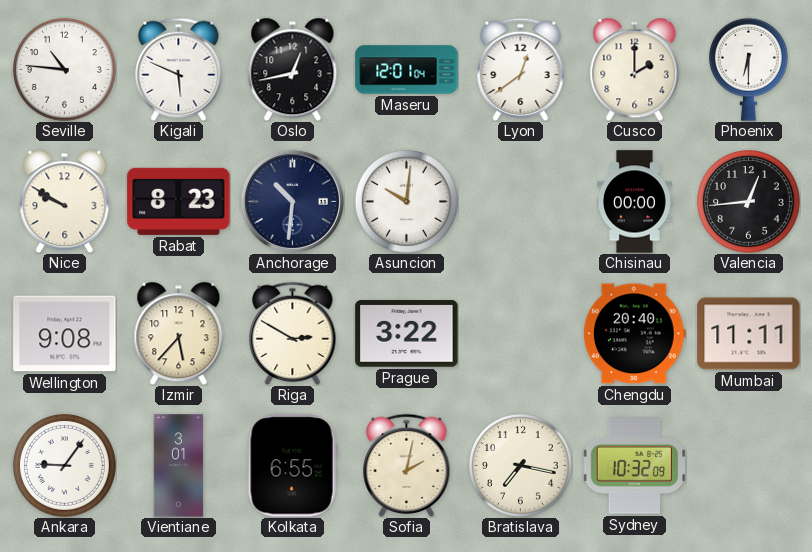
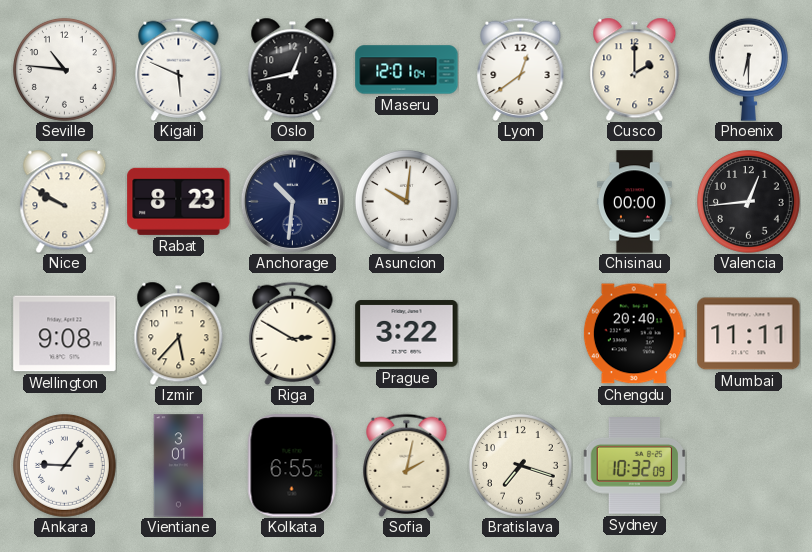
Bratislava: 7:17 -> 7:18 (520, 465)
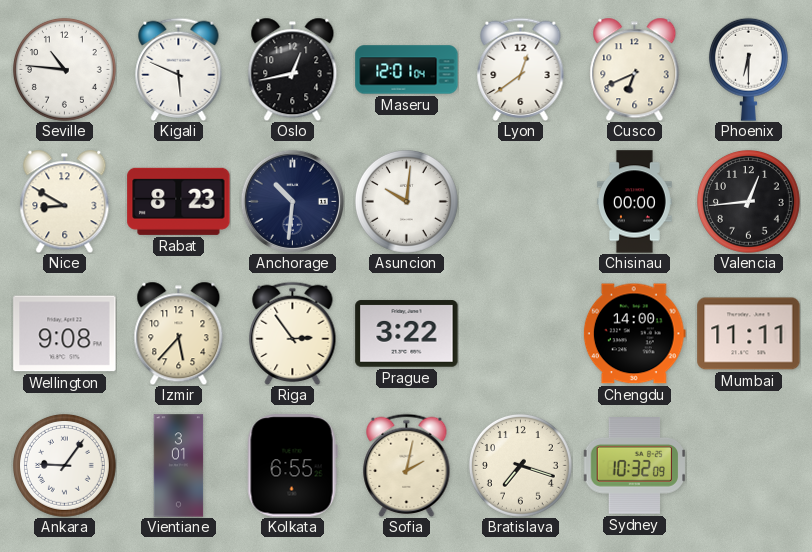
Cusco: 2:00 -> 6:41 (635, 69)
Nice: 9:50 -> 8:50 (65, 201)
Riga: 2:50 -> 2:54 (293, 333)
Chengdu: 20:40 -> 14:00 (634, 334)
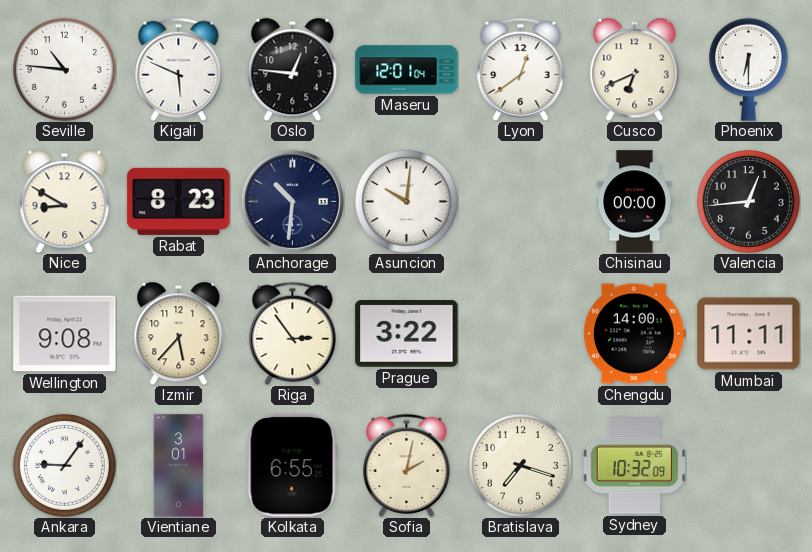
Oslo: 12:43 -> 12:46 (293, 69)
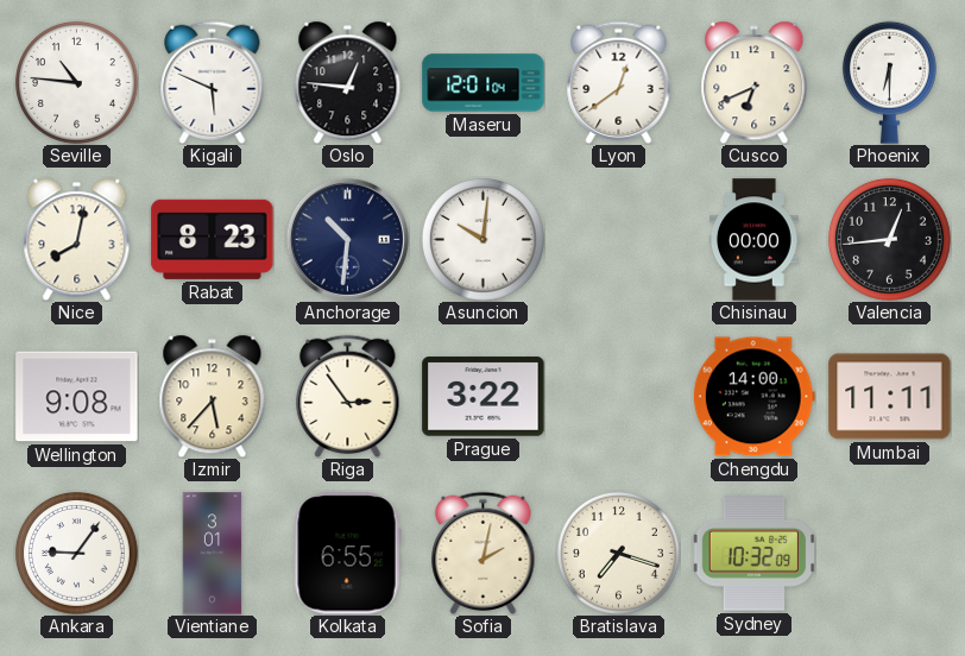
Nice: 8:50 -> 8:02 (77, 239)
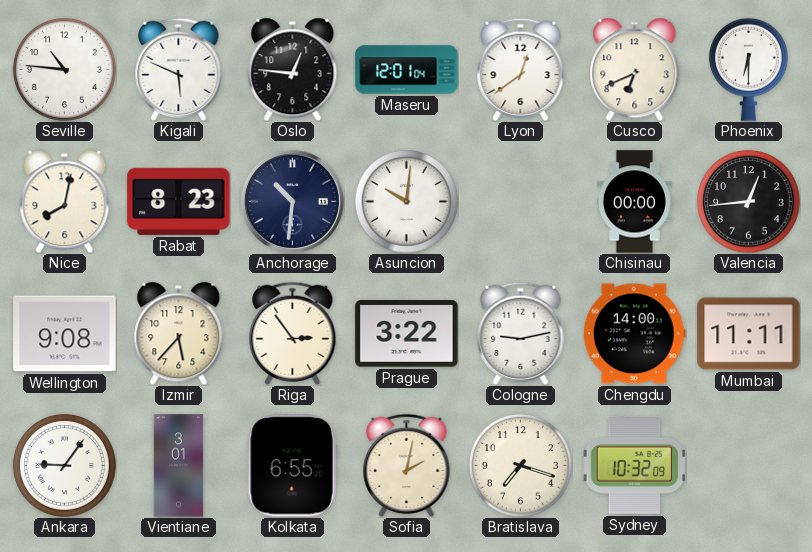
Cologne: none -> 9:13 (521, 333)
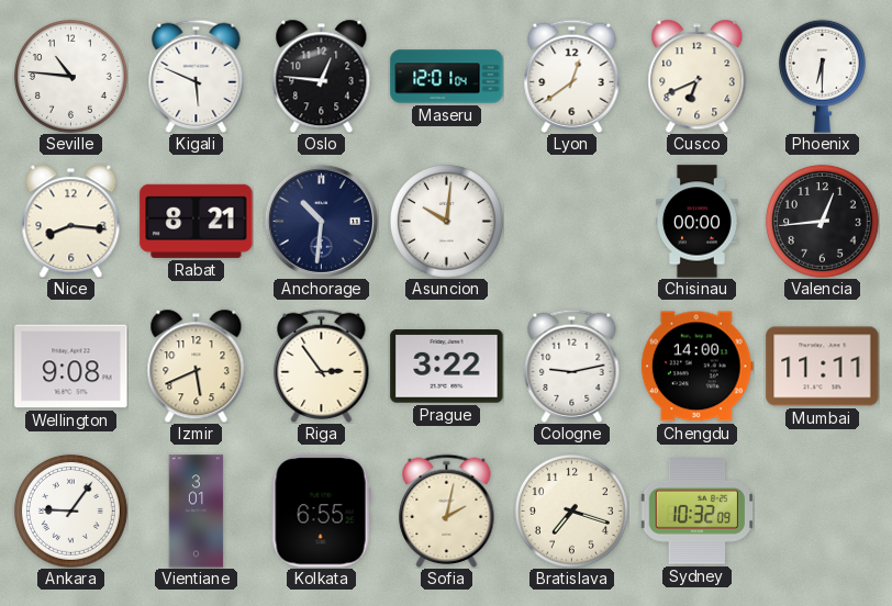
Nice: 8:02 -> 8:16 (71, 221)
Rabat: 8:23 -> 8:21 (197, 221)
Izmir: 5:37 -> 5:41 (197, 366)
